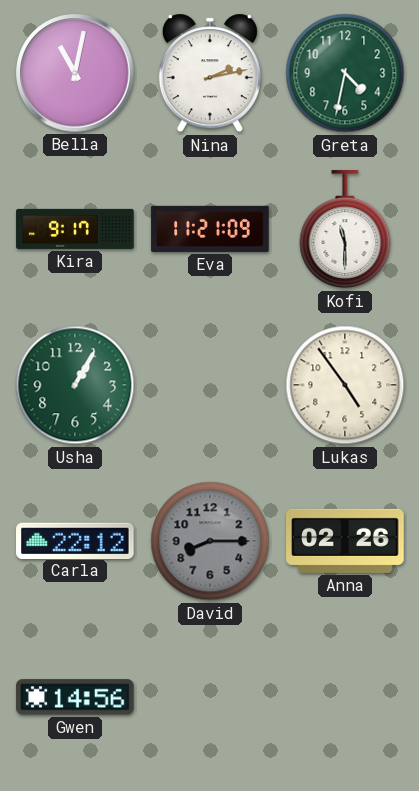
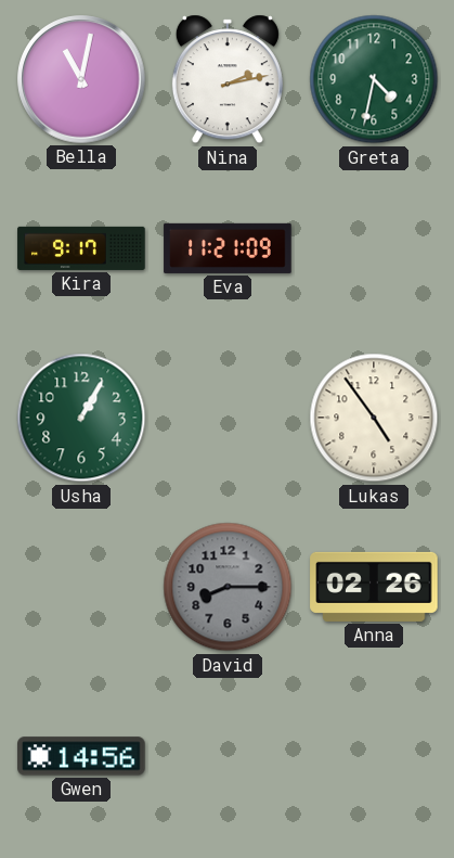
Kofi: 11:30 -> none (345, 230)
Carla: 22:12 -> none (75, 540)
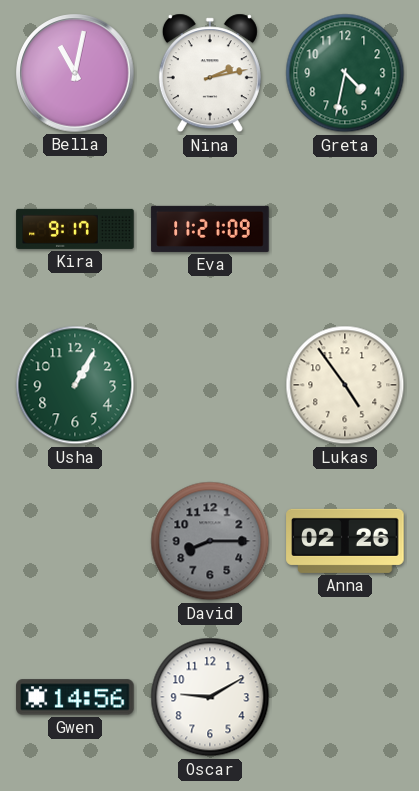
Oscar: none -> 9:10 (210, 697)
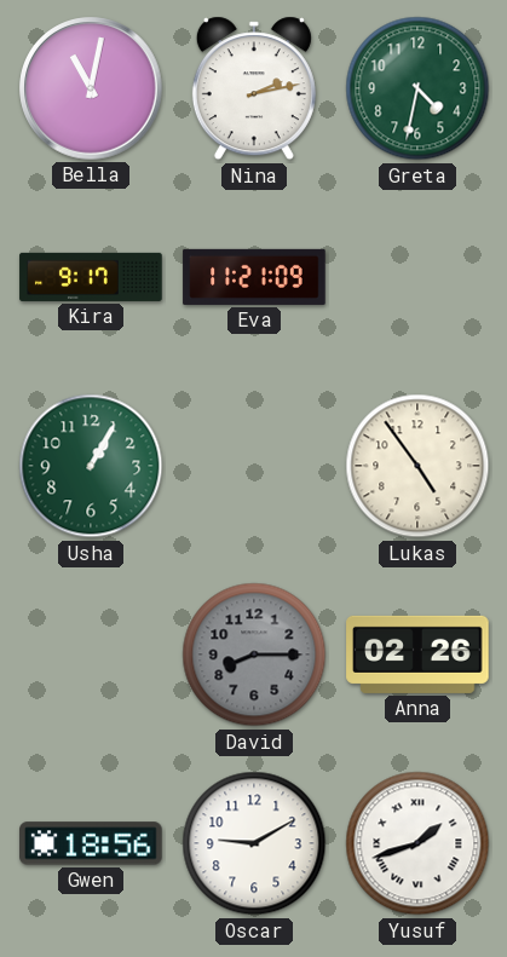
Gwen: 14:56 -> 18:56 (91, 843)
Yusuf: none -> 1:42 (417, 843)
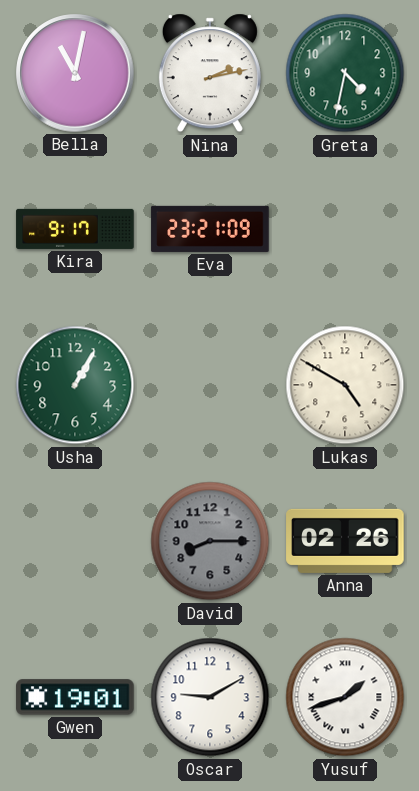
Eva: 11:21 -> 23:21 (210, 229)
Lukas: 4:54 -> 4:50 (345, 385)
Gwen: 18:56 -> 19:01 (75, 697)
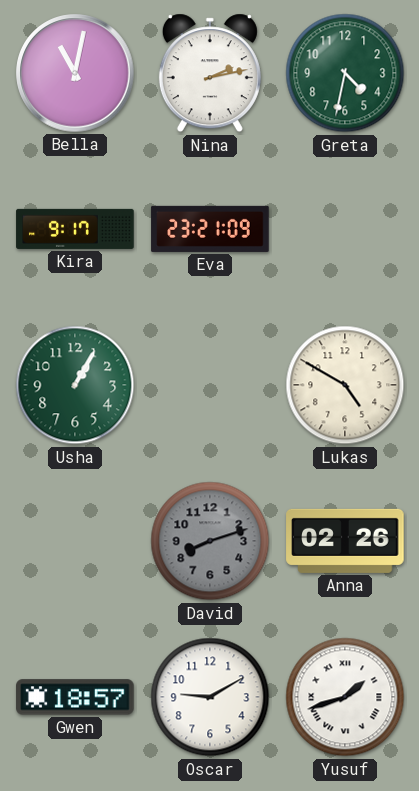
David: 8:15 -> 8:12 (210, 541)
Gwen: 19:01 -> 18:57 (75, 697)
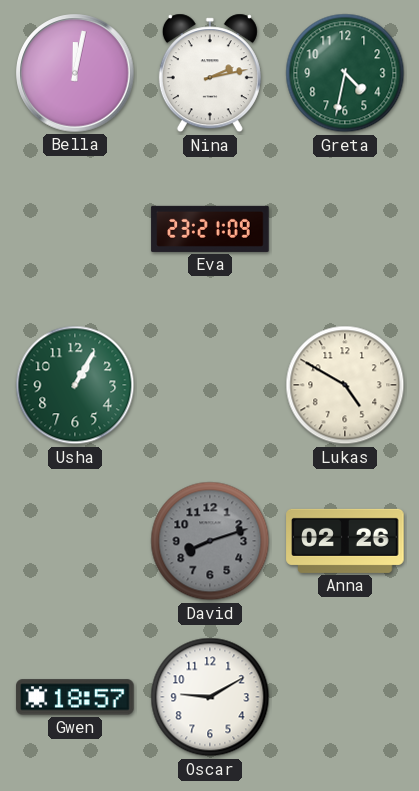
Bella: 11:02 -> 12:02 (75, 73)
Kira: 9:17 -> none (75, 229)
Yusuf: 1:42 -> none (345, 697)
